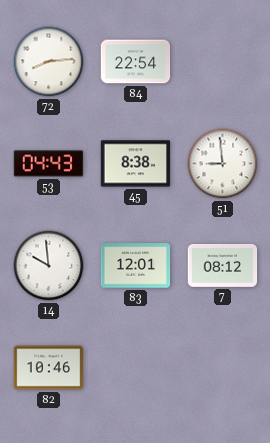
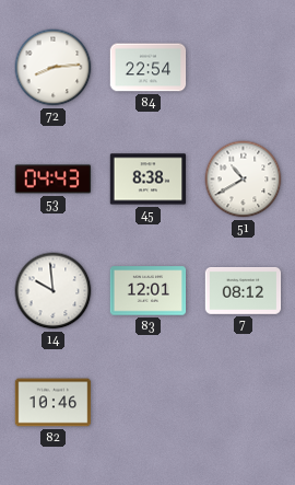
51: 8:59 -> 10:40 (244, 180)
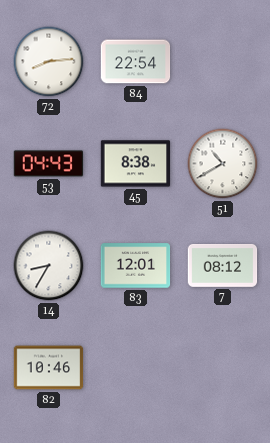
14: 9:59 -> 8:35 (49, 266)
